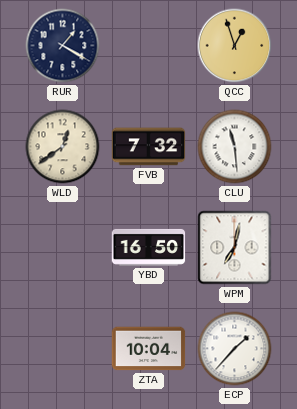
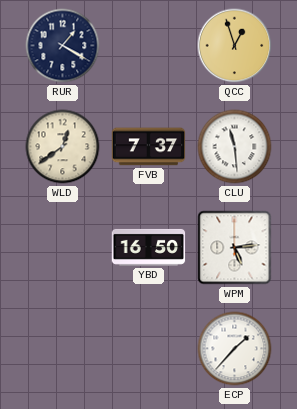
FVB: 7:32 -> 7:37 (149, 147)
WPM: 7:02 -> 5:14 (235, 248)
ZTA: 10:04 -> none (149, 349)
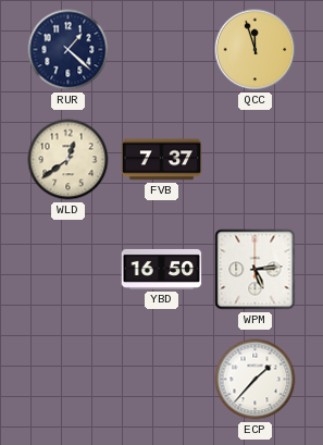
RUR: 1:20 -> 1:22 (69, 50)
QCC: 12:57 -> 11:57 (256, 50)
CLU: 11:29 -> none (235, 147)
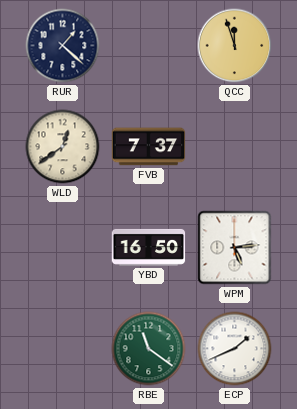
RBE: none -> 11:21 (149, 349)
ECP: 1:37 -> 1:41 (235, 349)
